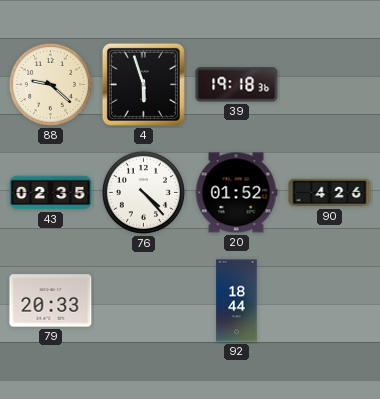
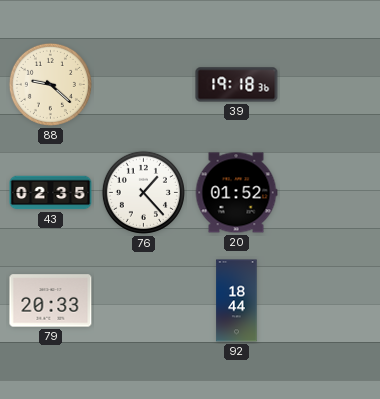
4: 5:57 -> none (143, 84)
76: 4:23 -> 1:23 (143, 192)
90: 4:26 -> none (330, 193)
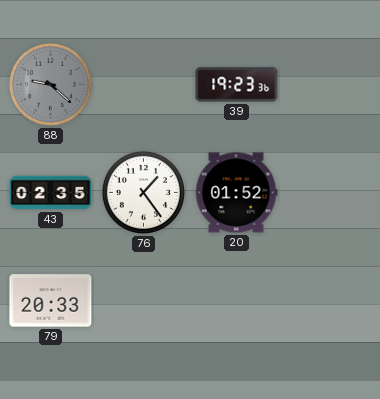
88 dial: cream -> grey (50, 84)
39: 19:18 -> 19:23 (237, 85)
76: 1:23 -> 1:24 (143, 192)
92: 18:44 -> none (237, 301)
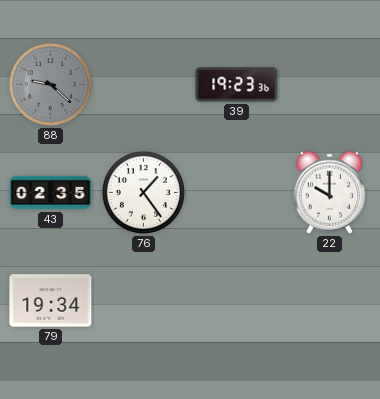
20: 01:52 -> none (236, 193)
22: none -> 10:00 (329, 192)
79: 20:33 -> 19:34 (51, 301)
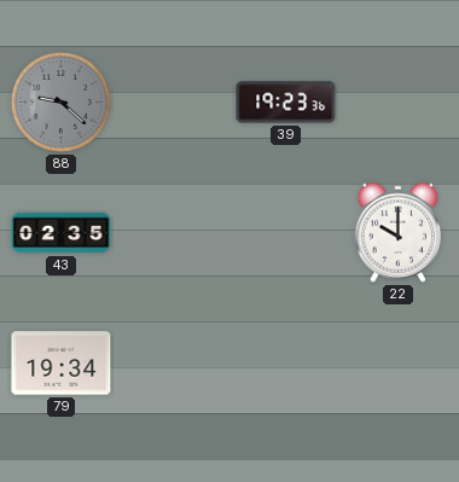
76: 1:24 -> none (143, 192)
